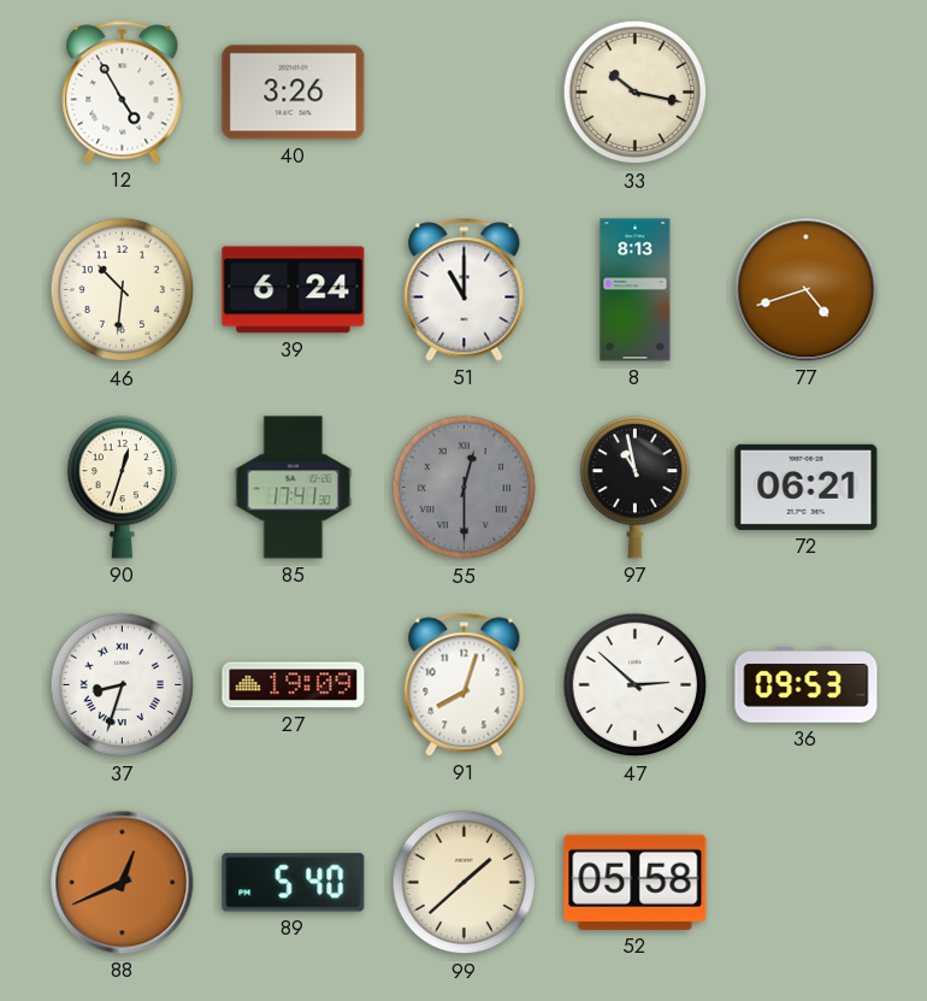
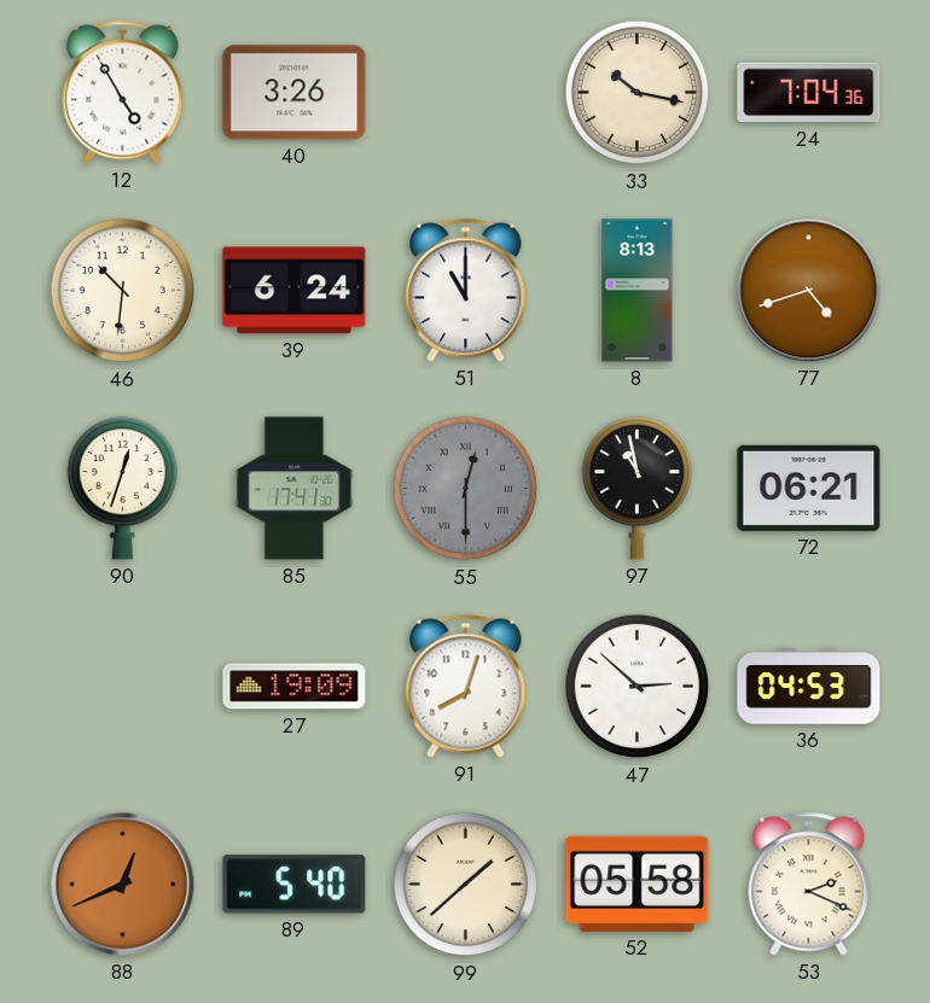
24: none -> 7:04 (809, 93)
37: 8:33 -> none (123, 685)
36: 09:53 -> 04:53 (809, 687)
53: none -> 2:19 (809, 885)
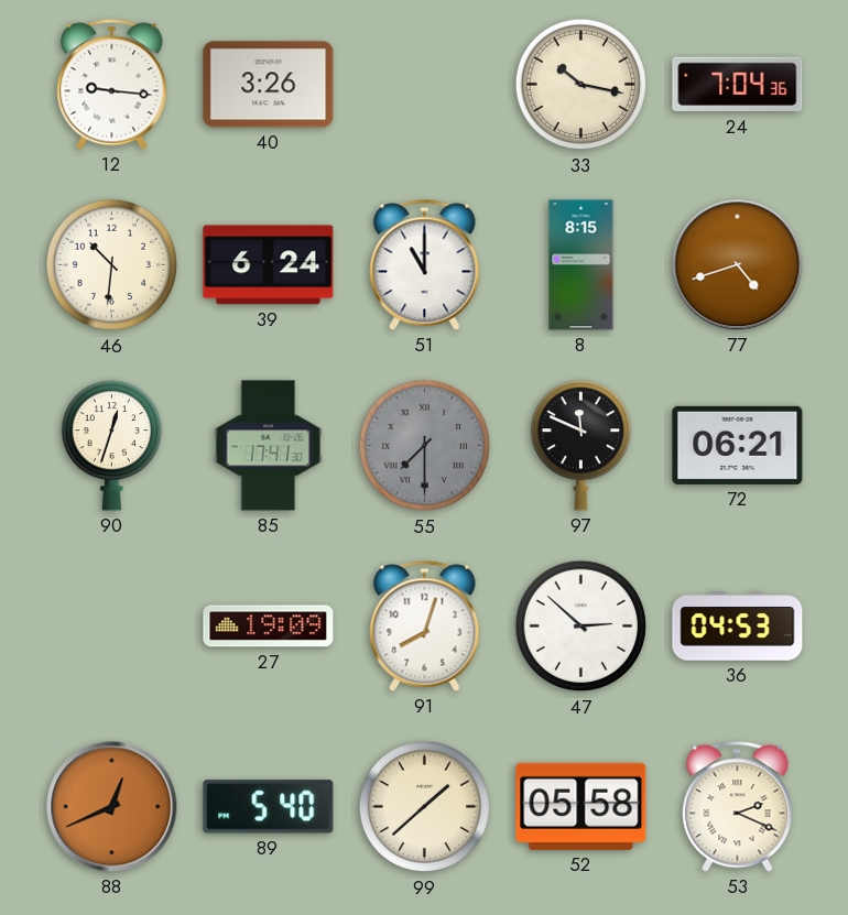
12: 4:55 -> 9:16 (112, 85)
8: 8:13 -> 8:15 (581, 265)
55: 12:30 -> 7:30 (425, 446)
97: 10:58 -> 11:49 (580, 446)
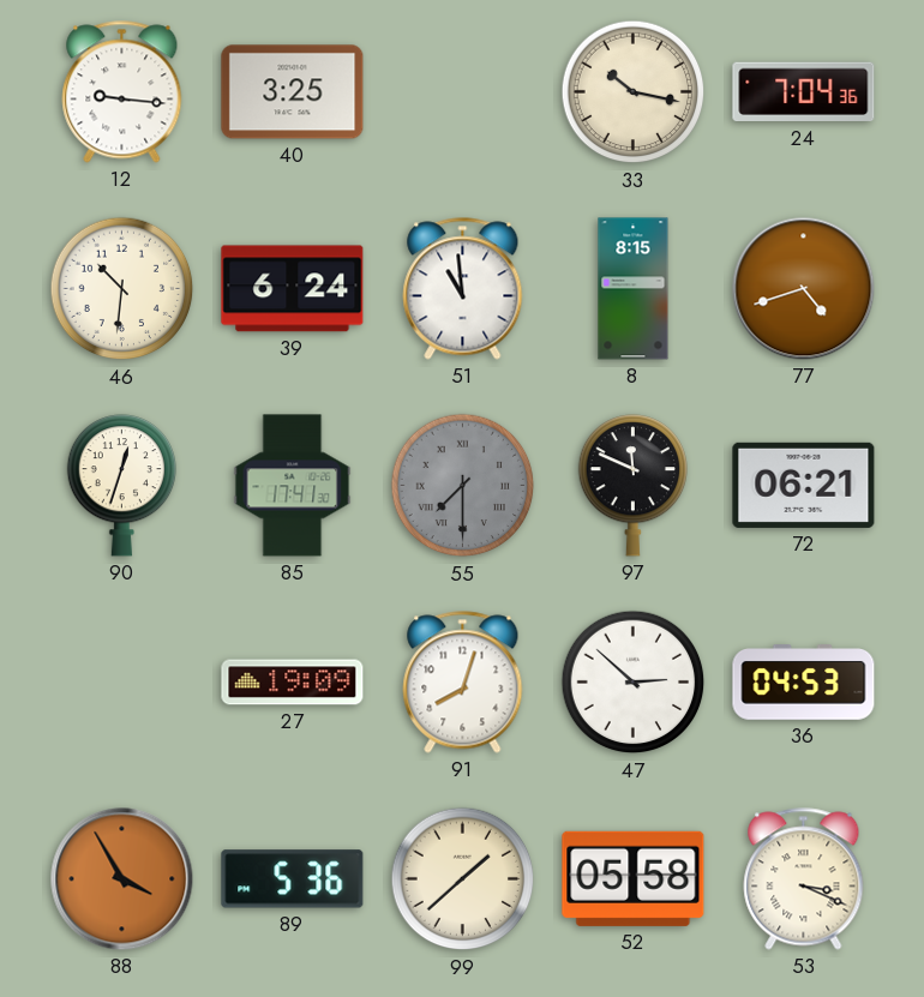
40: 3:26 -> 3:25 (293, 92)
51: 11:00 -> 10:59 (463, 289)
88: 12:41 -> 3:55 (122, 879)
89: 5:40 -> 5:36 (293, 879)
53: 2:19 -> 3:19 (804, 879)
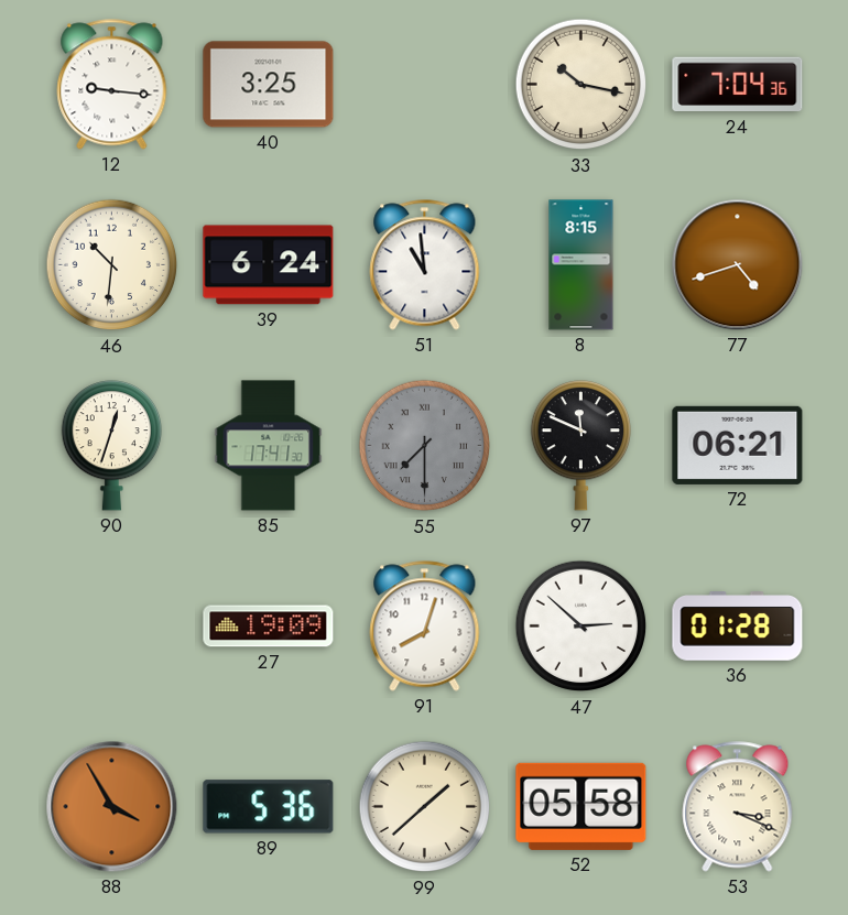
36: 04:53 -> 01:28 (738, 627)
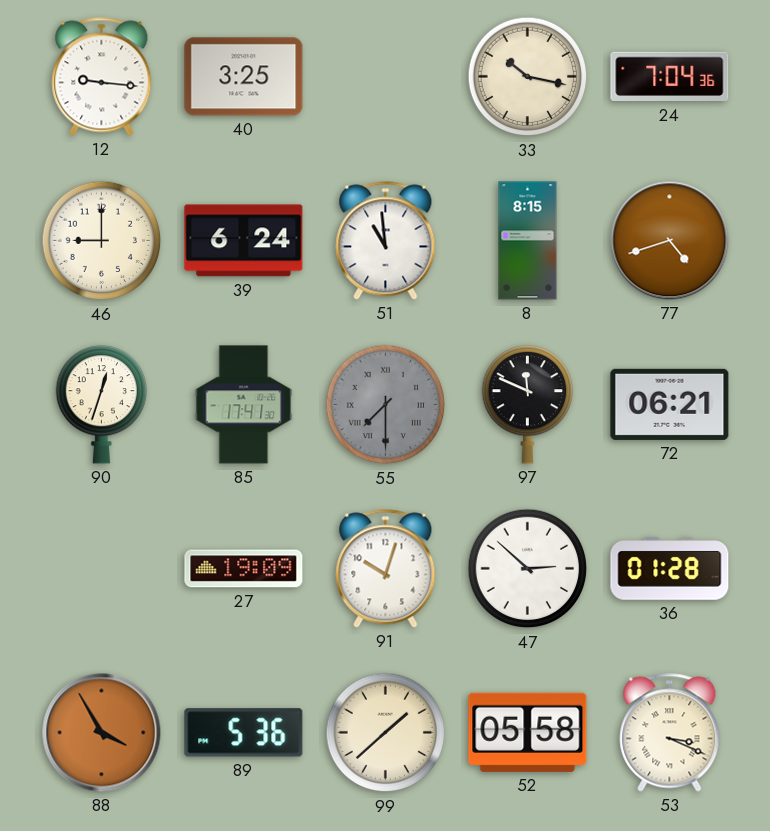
46: 10:31 -> 9:00 (102, 241)
91: 8:03 -> 10:03 (386, 569)
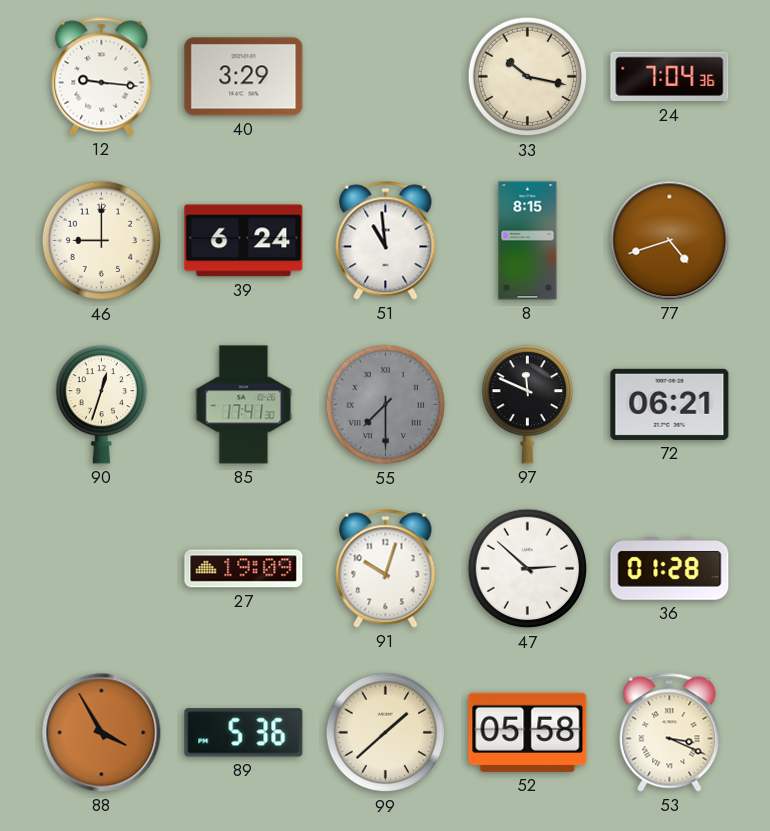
40: 3:25 -> 3:29 (244, 77)
